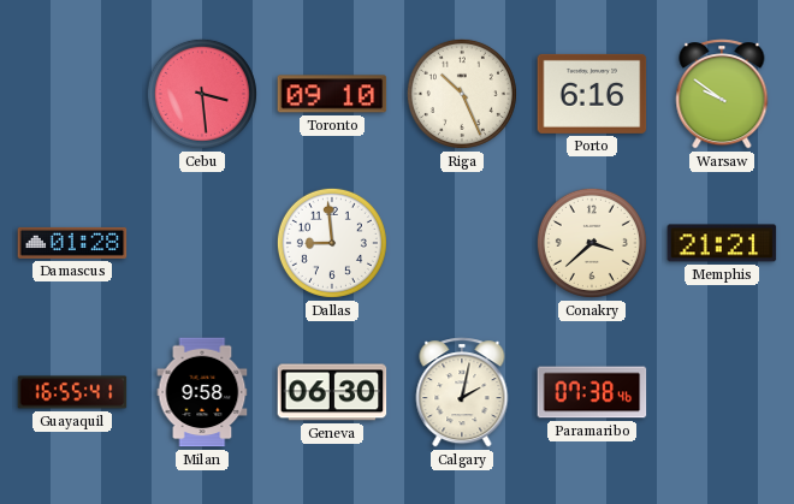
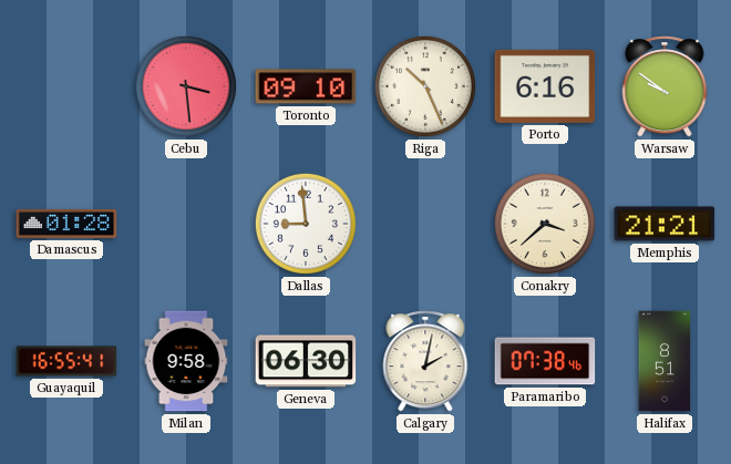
Halifax: none -> 8:51 (665, 361)
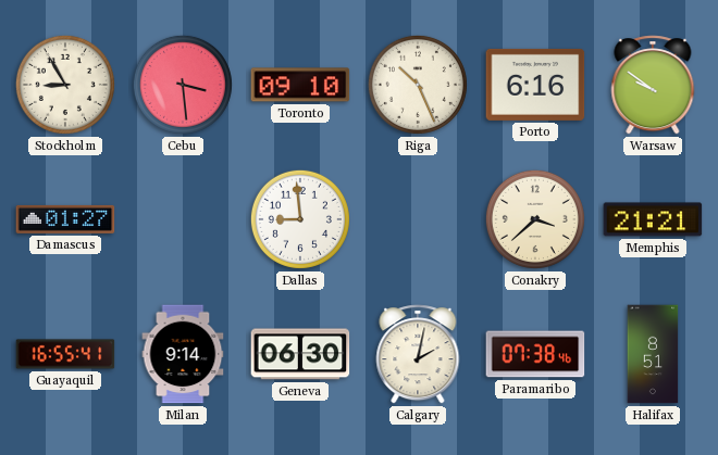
Stockholm: none -> 8:55 (65, 85)
Damascus: 01:28 -> 01:27 (65, 219)
Milan: 9:58 -> 9:14 (183, 354)
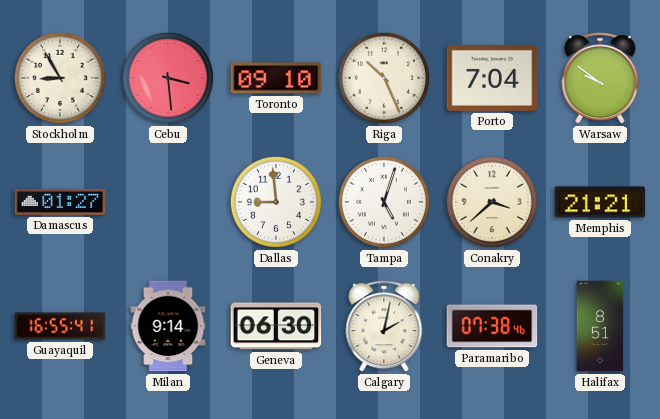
Porto: 6:16 -> 7:04 (492, 78)
Tampa: none -> 5:03 (384, 202)
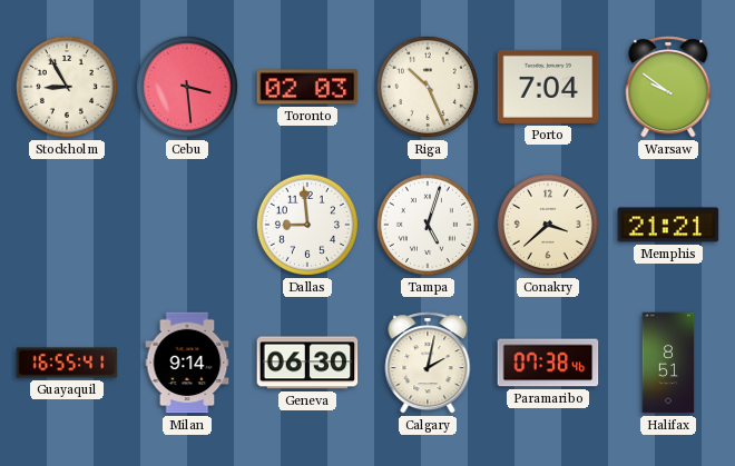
Toronto: 09:10 -> 02:03 (307, 87)
Damascus: 01:27 -> none (60, 202)
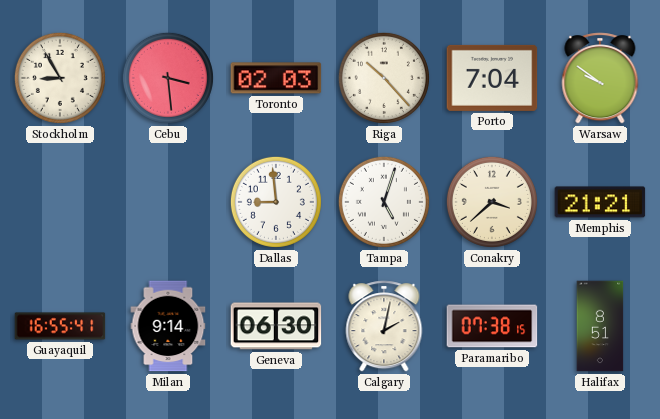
Riga: 10:26 -> 10:23 (384, 78)
Paramaribo: 07:38:46 -> 07:38:15 (492, 326)
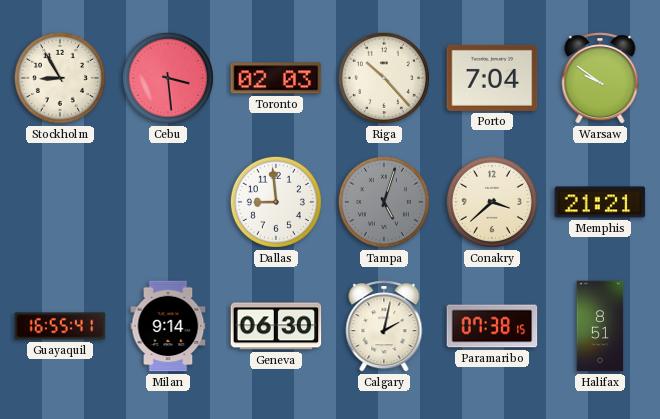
Tampa dial: white -> grey (384, 202)
